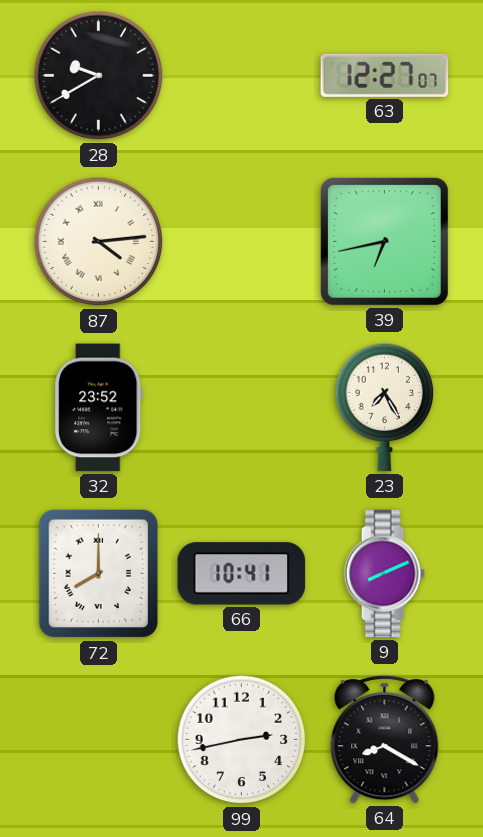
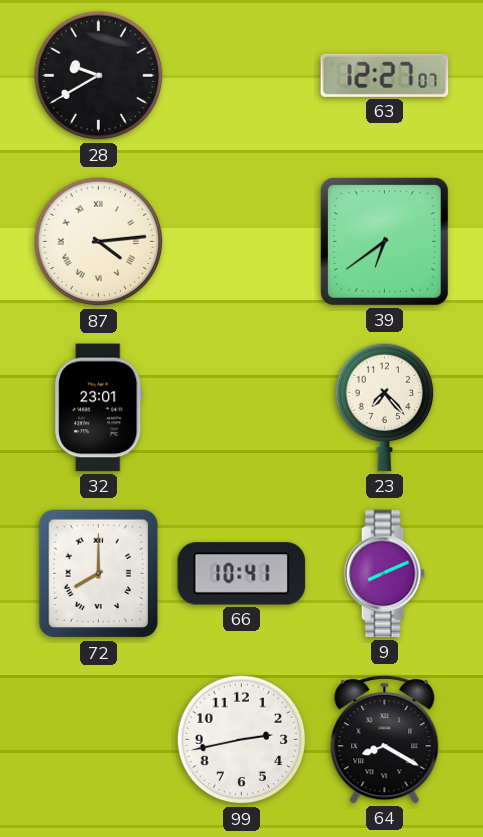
39: 6:43 -> 6:39 (384, 241)
32: 23:52 -> 23:01 (99, 408)
23: 7:25 -> 7:23 (385, 407)
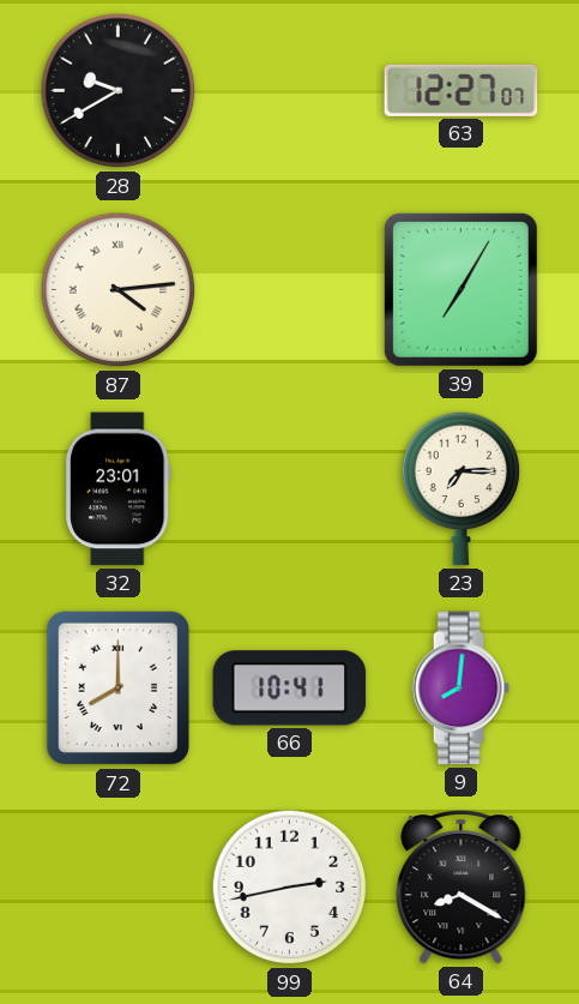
39: 6:39 -> 7:05 (460, 289)
23: 7:23 -> 7:15 (462, 488)
9: 8:11 -> 8:01 (460, 689)
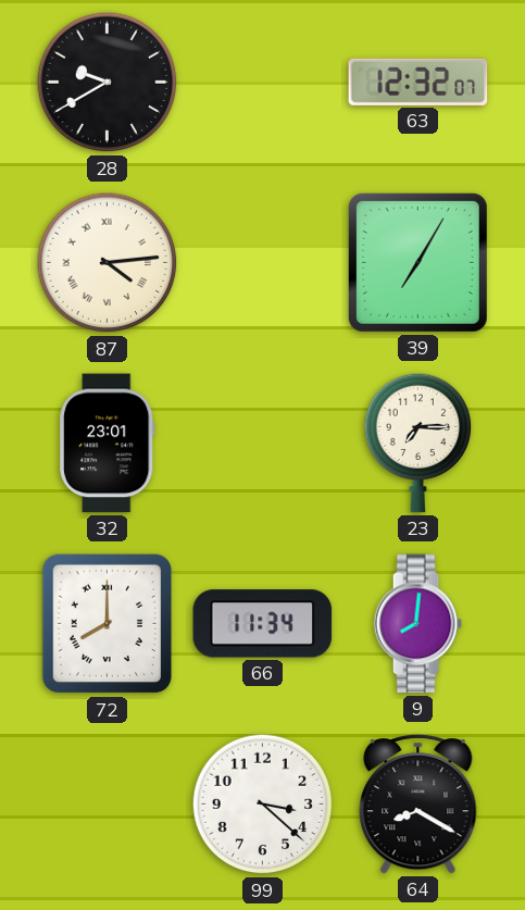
63: 12:27 -> 12:32 (418, 82)
66: 10:41 -> 11:34 (263, 624)
99: 2:43 -> 3:22 (263, 805)
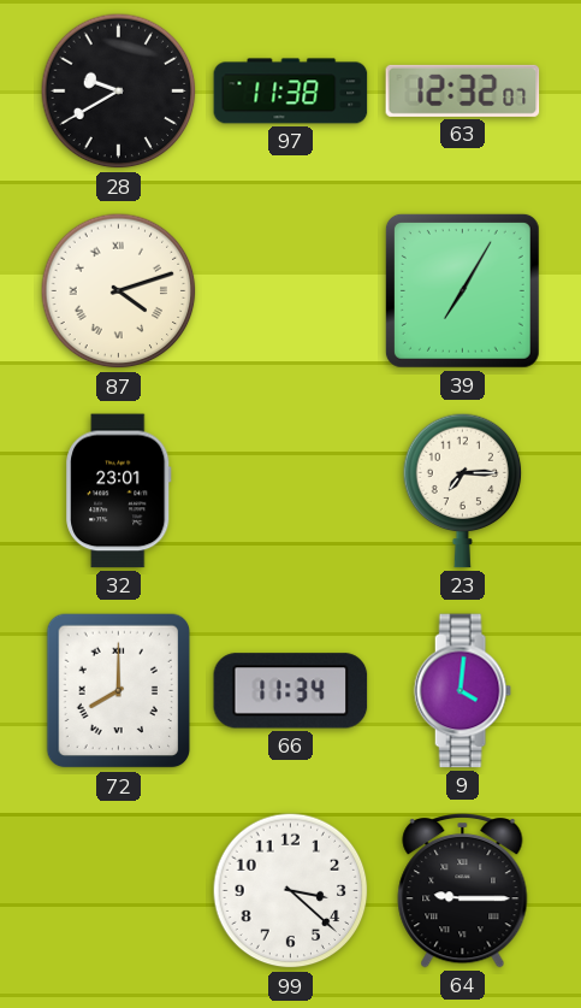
97: none -> 11:38 (291, 92)
87: 4:14 -> 4:12 (119, 291)
9: 8:01 -> 4:01 (462, 691)
64: 8:20 -> 9:15 (463, 891)
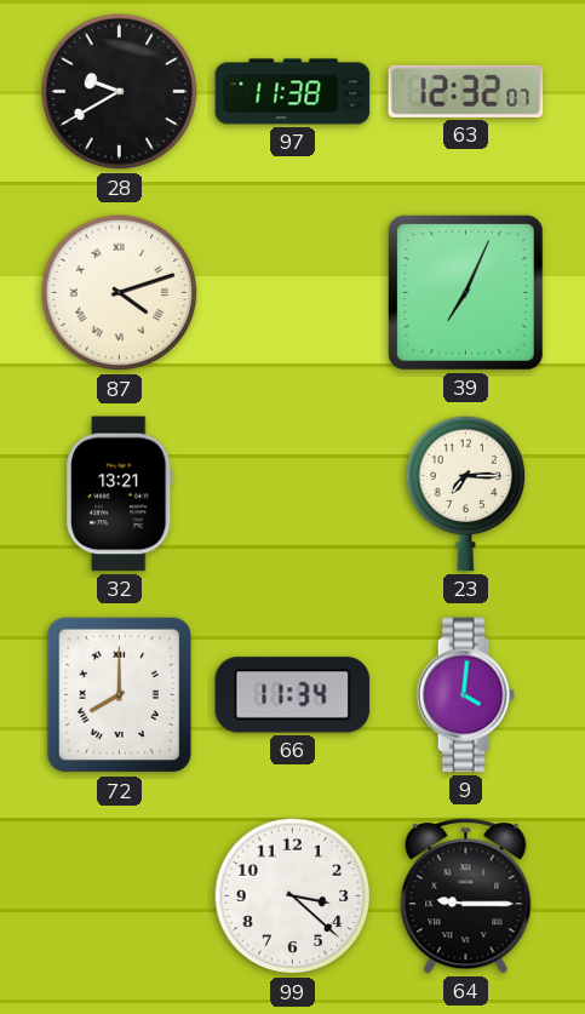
39: 7:05 -> 7:04 (465, 292)
32: 23:01 -> 13:21 (120, 494)
